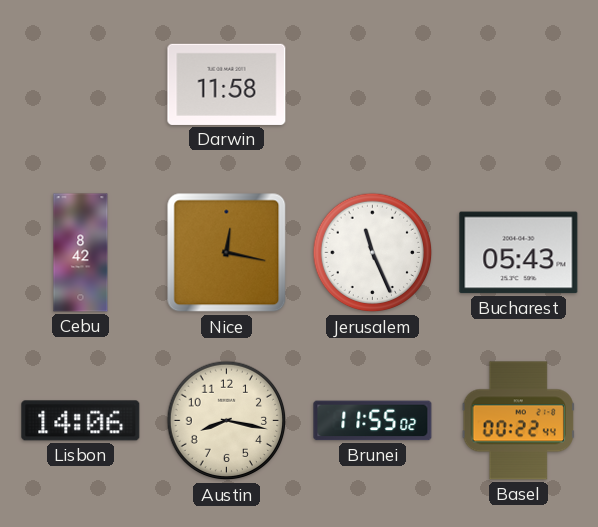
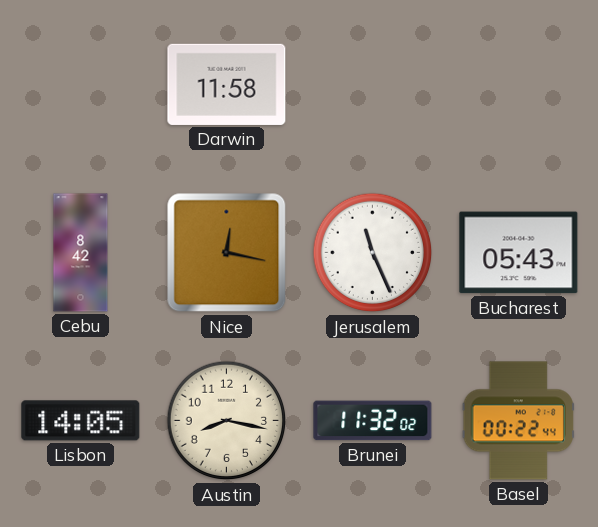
Lisbon: 14:06 -> 14:05 (81, 421)
Brunei: 11:55 -> 11:32 (373, 421)
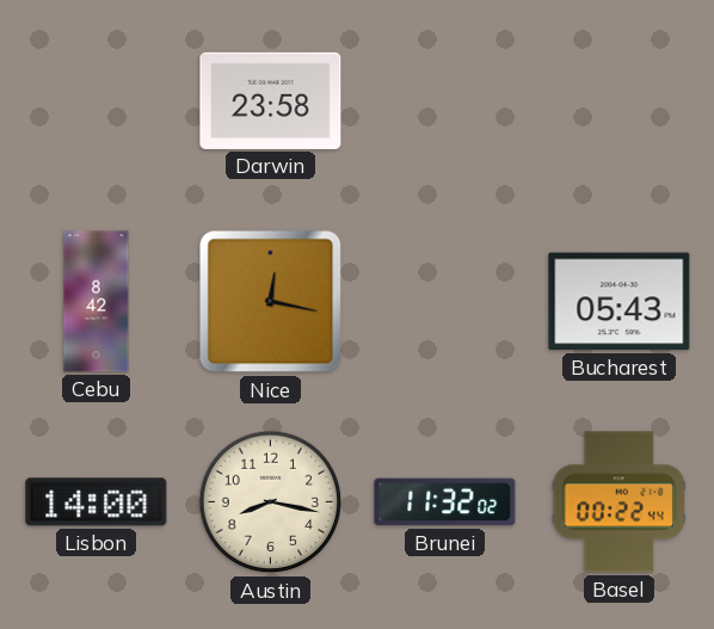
Darwin: 11:58 -> 23:58 (271, 100)
Jerusalem: 11:26 -> none (373, 253)
Lisbon: 14:05 -> 14:00 (97, 502)
